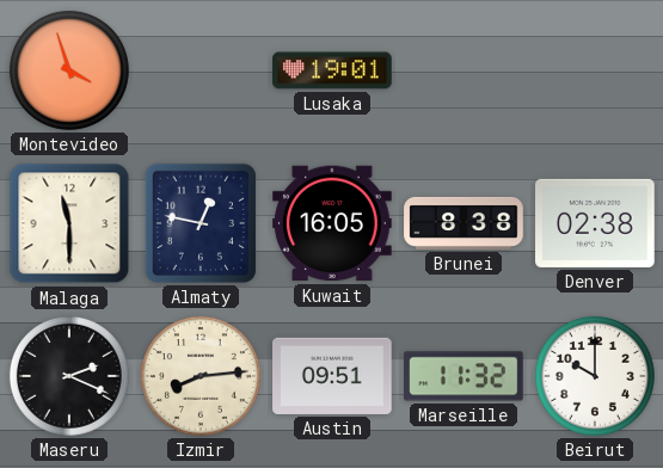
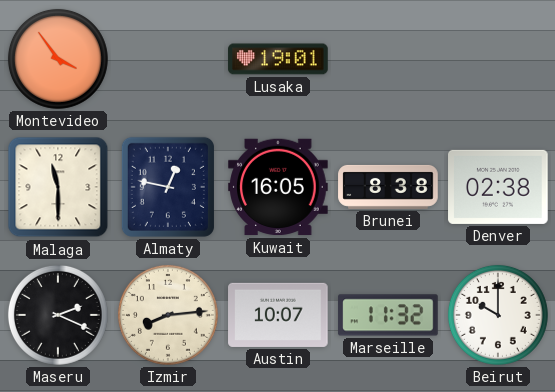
Montevideo: 3:57 -> 3:54 (58, 59)
Austin: 09:51 -> 10:07 (278, 315)
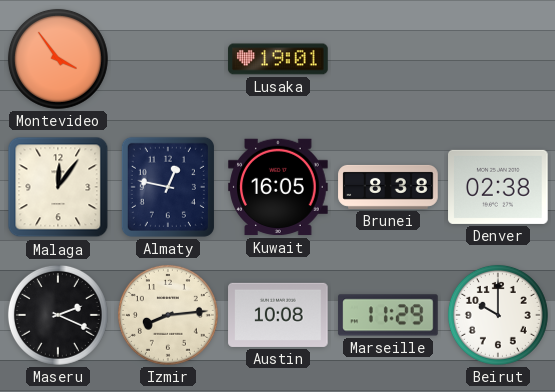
Malaga: 11:30 -> 12:06 (58, 187)
Austin: 10:07 -> 10:08 (278, 315)
Marseille: 11:32 -> 11:29 (388, 315)
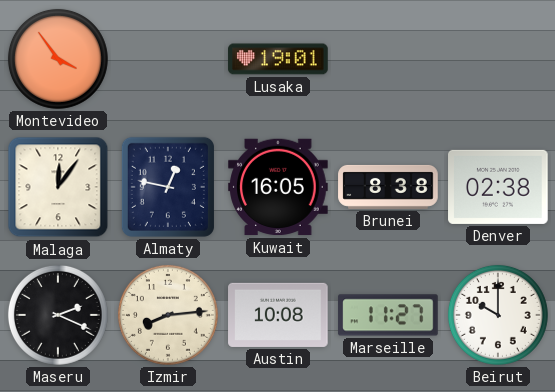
Marseille: 11:29 -> 11:27 (388, 315)
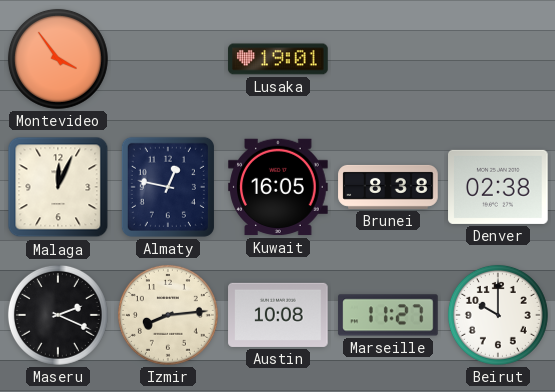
Malaga: 12:06 -> 12:04 (58, 187)
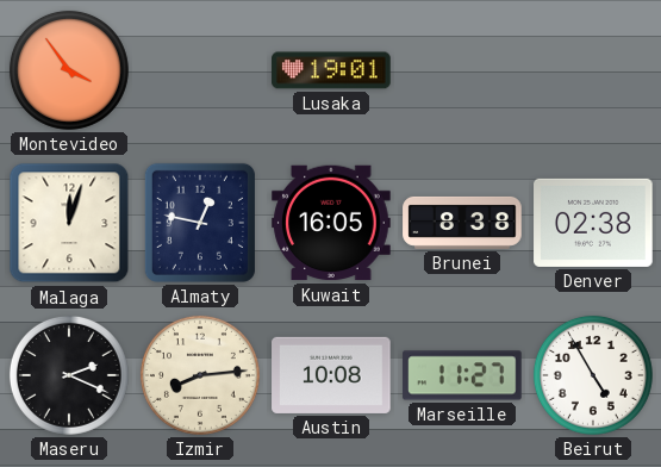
Malaga: 12:04 -> 12:03 (69, 223)
Beirut: 10:00 -> 4:55 (593, 375)
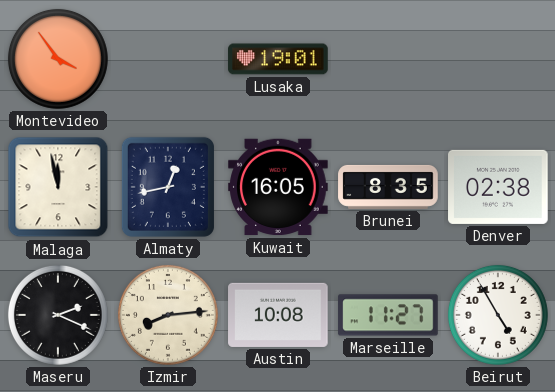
Malaga: 12:03 -> 11:58 (58, 187)
Almaty: 12:47 -> 12:43 (168, 187)
Brunei: 8:38 -> 8:35 (388, 187)
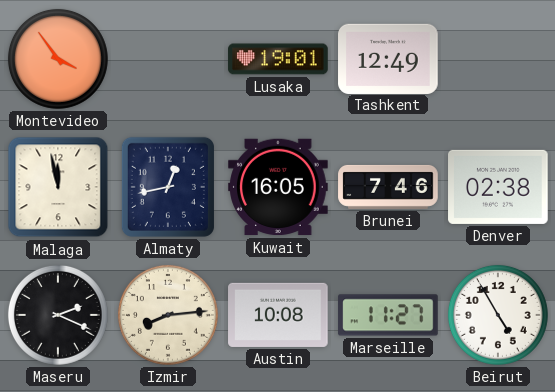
Tashkent: none -> 12:49 (388, 58)
Brunei: 8:35 -> 7:46 (388, 187)
